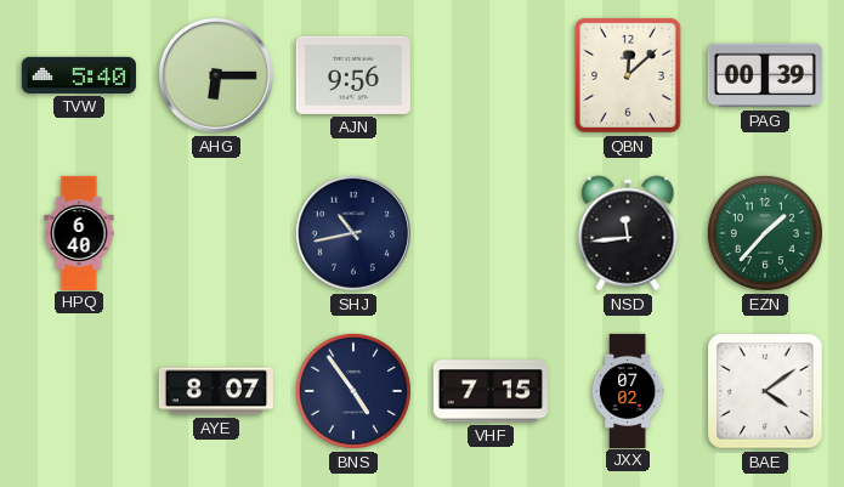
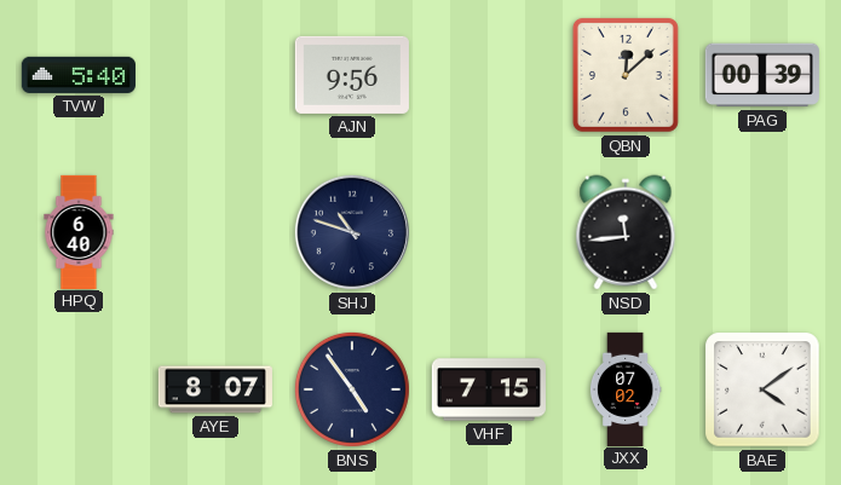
AHG: 6:15 -> none (216, 75)
SHJ: 10:43 -> 10:48 (352, 232)
EZN: 1:37 -> none (765, 233)
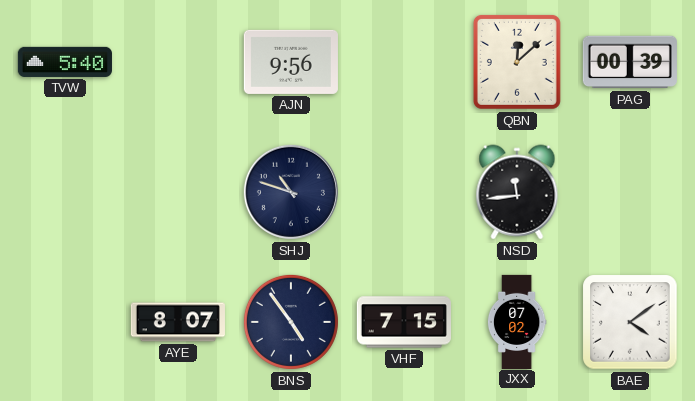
HPQ: 6:40 -> none (79, 231)
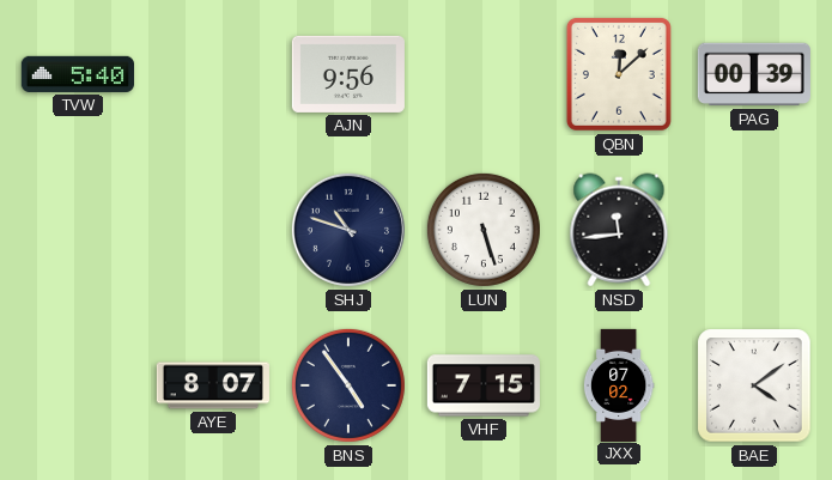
LUN: none -> 5:27 (484, 230)
